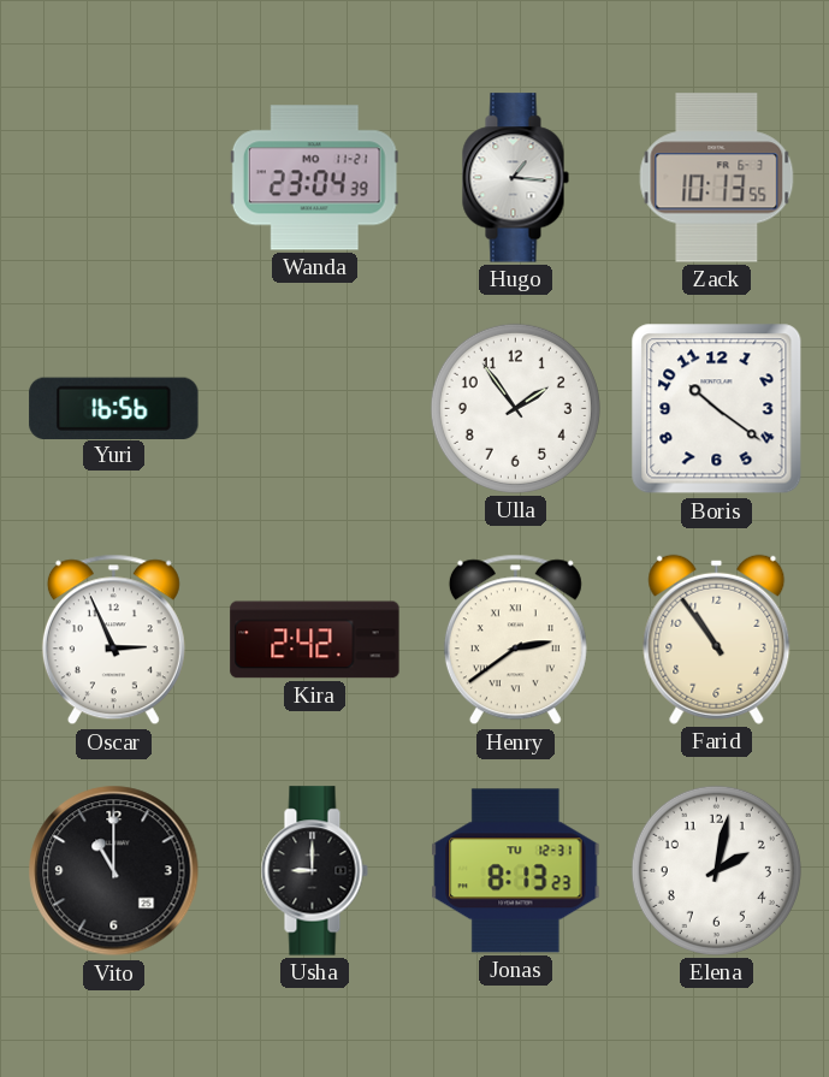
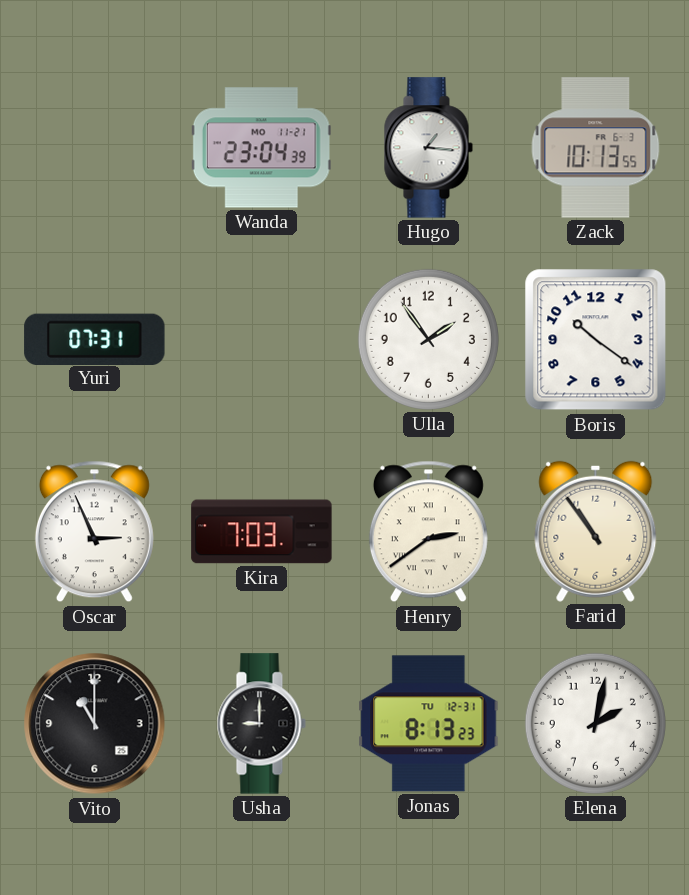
Yuri: 16:56 -> 07:31 (95, 339)
Kira: 2:42 -> 7:03 (262, 532)
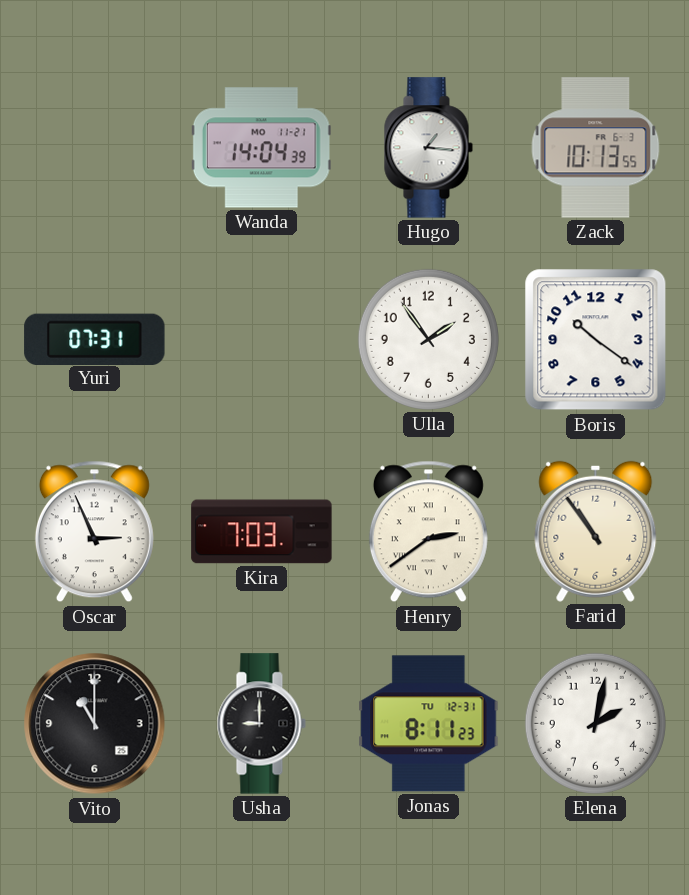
Wanda: 23:04 -> 14:04 (261, 148)
Jonas: 8:13 -> 8:11 (429, 724)
